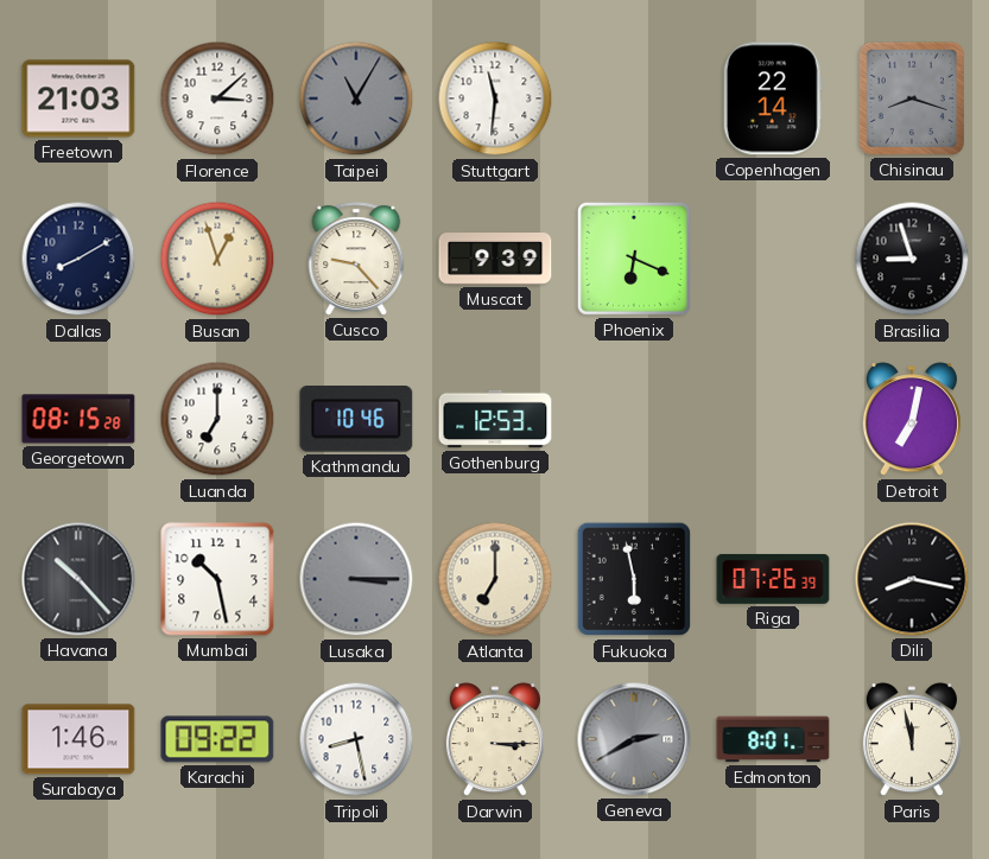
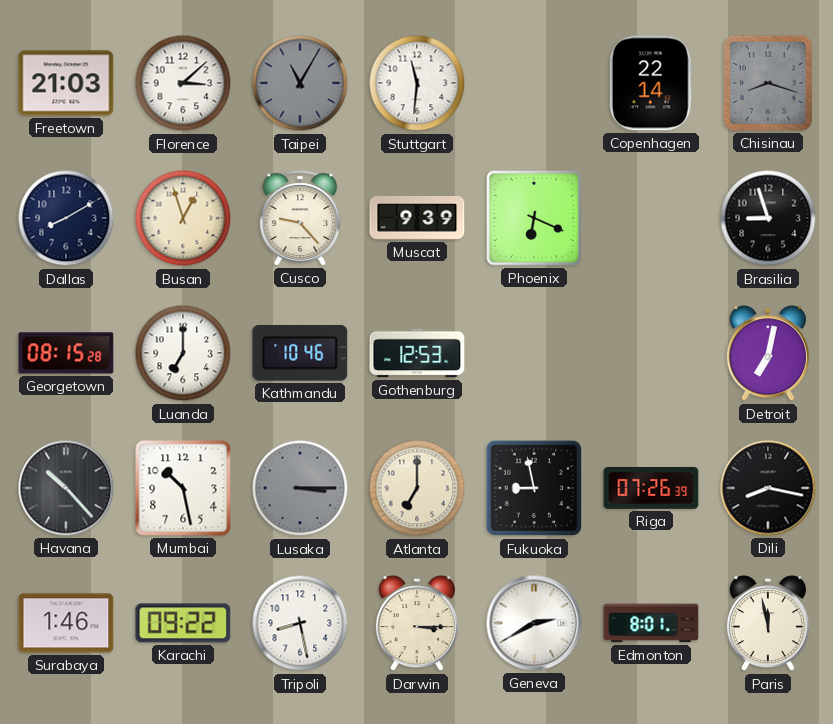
Fukuoka: 5:58 -> 8:58 (534, 488)
Geneva dial: grey -> white (534, 623)
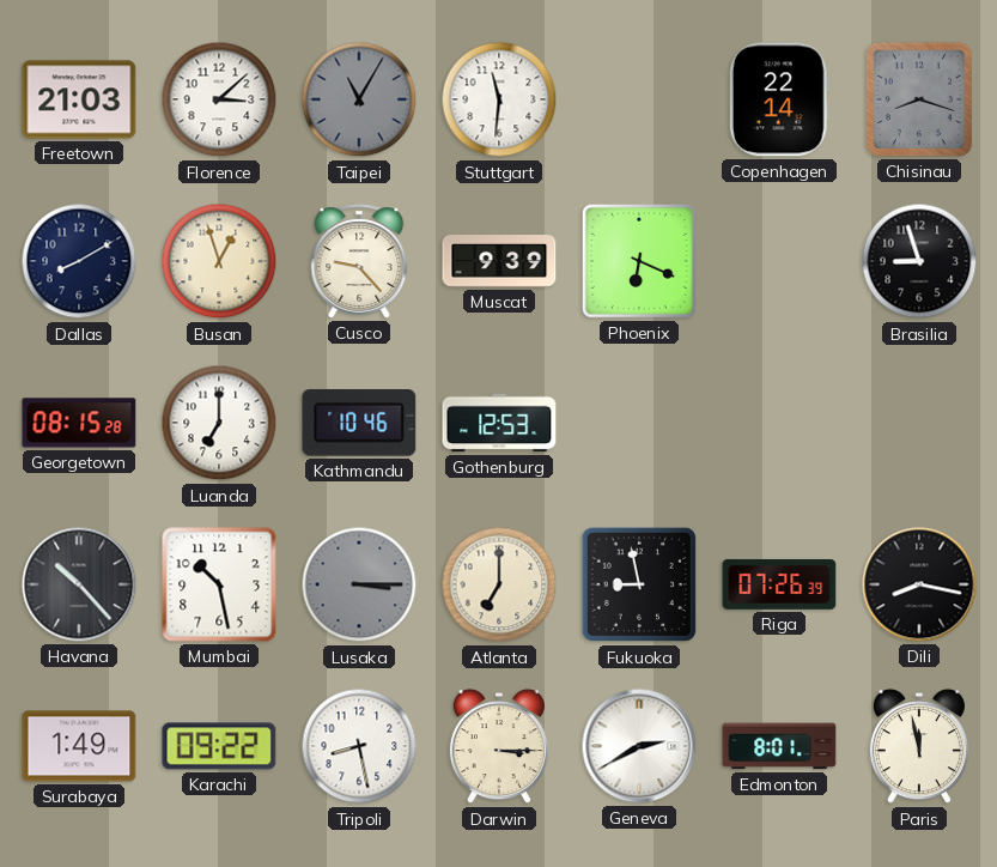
Detroit: 7:02 -> none (768, 354)
Surabaya: 1:46 -> 1:49 (79, 746)
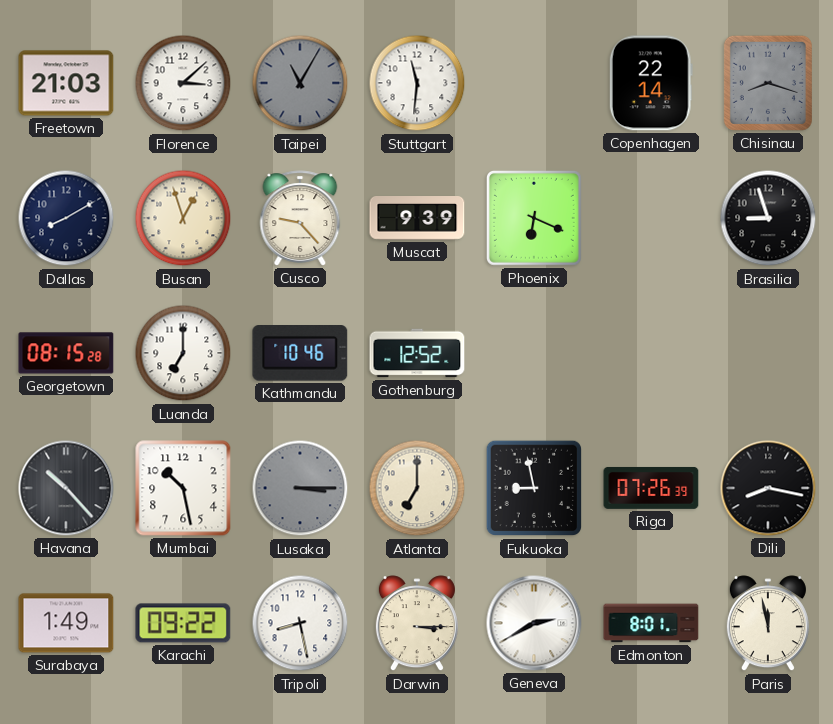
Gothenburg: 12:53 -> 12:52 (417, 353)
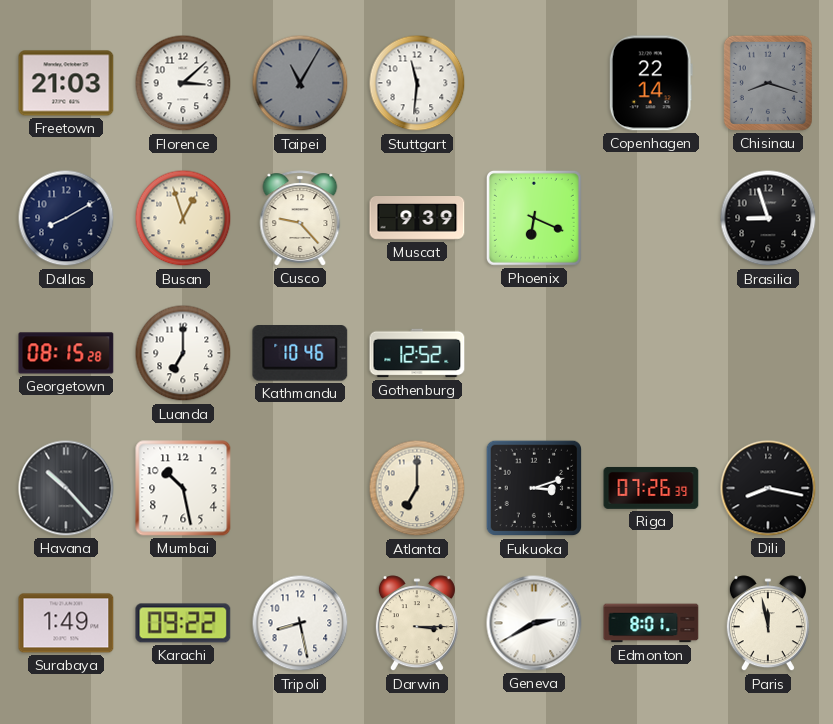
Lusaka: 3:15 -> none (300, 488)
Fukuoka: 8:58 -> 3:12 (534, 488)
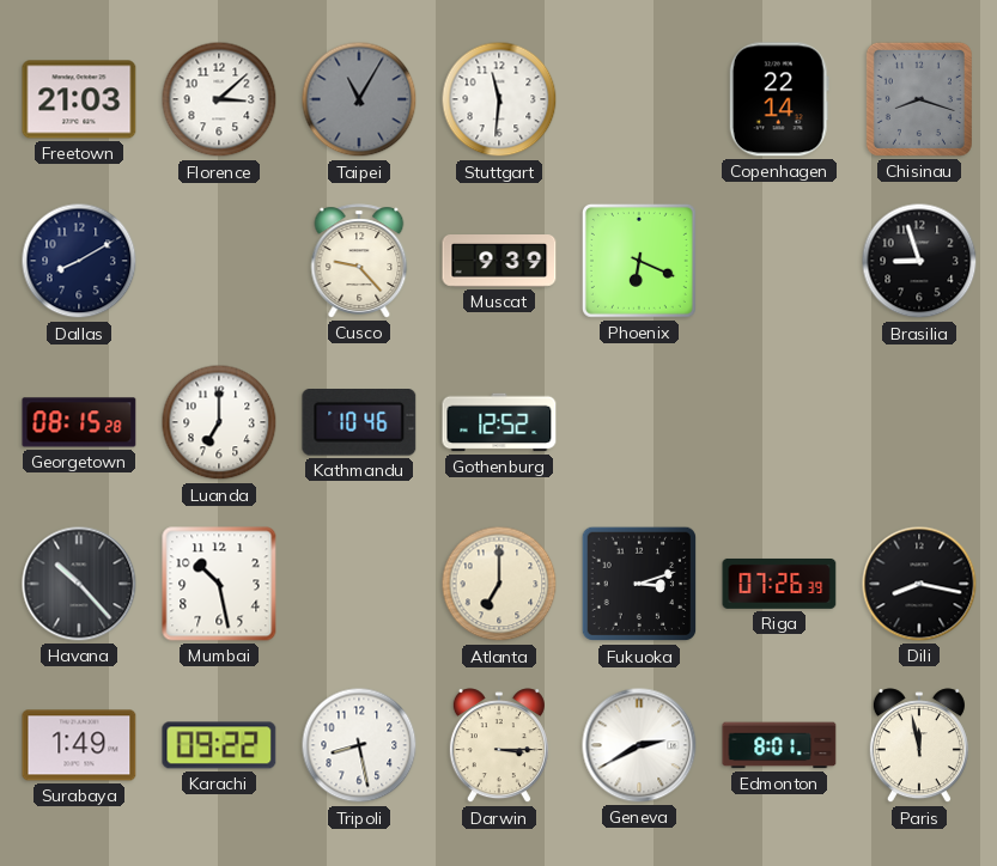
Busan: 12:57 -> none (183, 218)
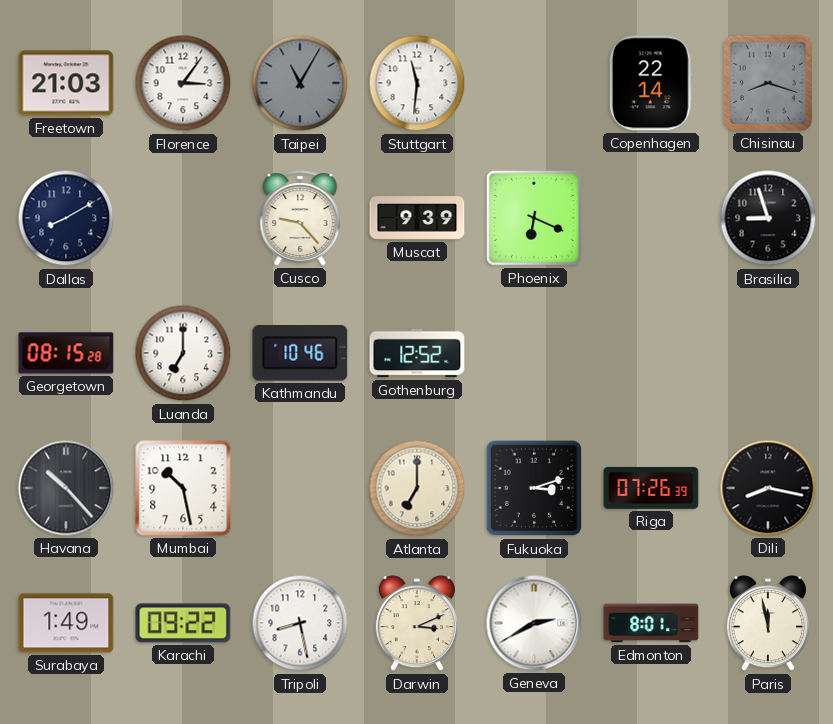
Florence: 3:08 -> 3:06 (183, 83)
Darwin: 3:15 -> 3:11 (417, 624)
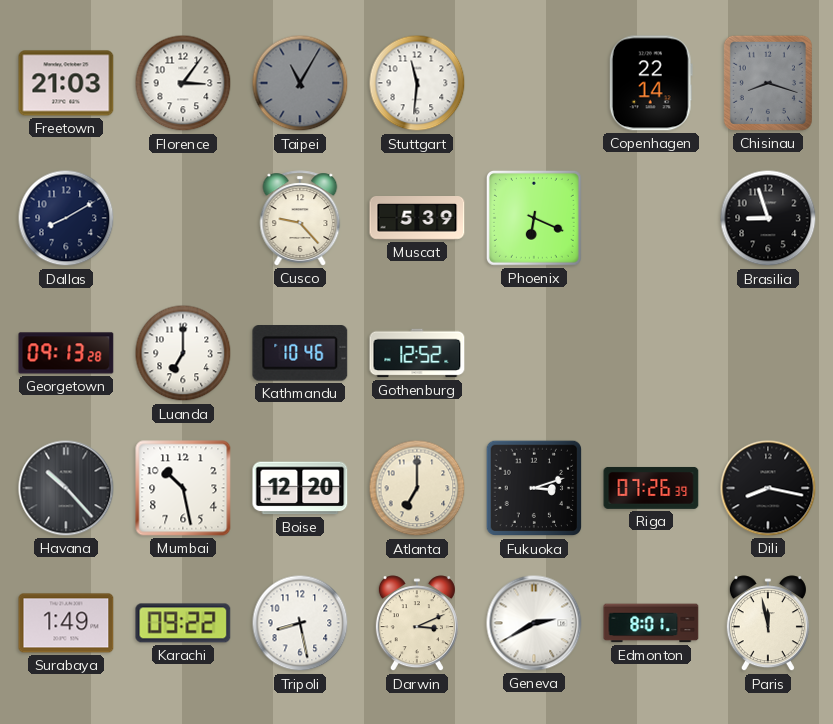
Muscat: 9:39 -> 5:39 (417, 219)
Georgetown: 08:15 -> 09:13 (66, 353)
Boise: none -> 12:20 (300, 488)
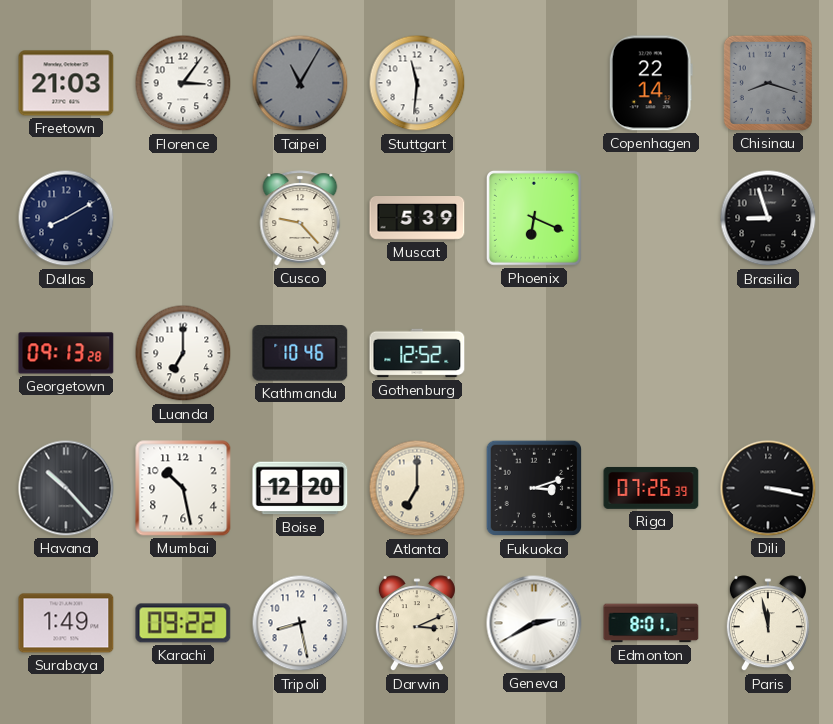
Dili: 8:17 -> 3:17 (768, 488)
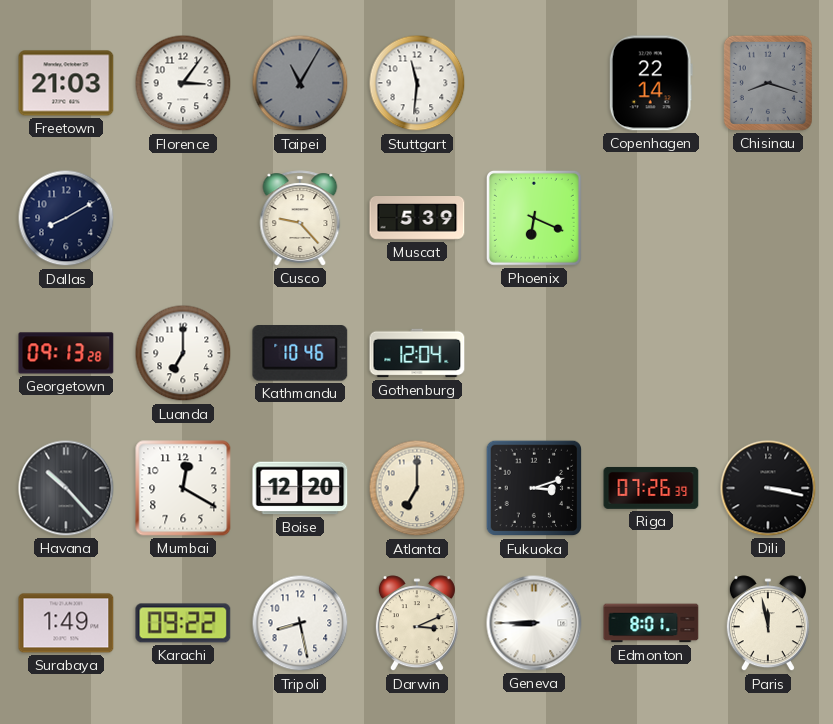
Brasilia: 8:57 -> none (768, 218)
Gothenburg: 12:52 -> 12:04 (417, 353)
Mumbai: 10:28 -> 12:20 (183, 488)
Geneva: 2:40 -> 8:45 (534, 623)
